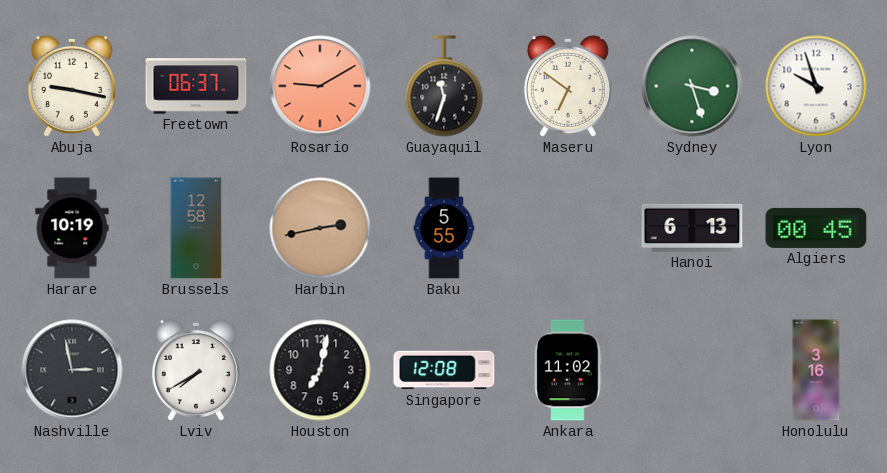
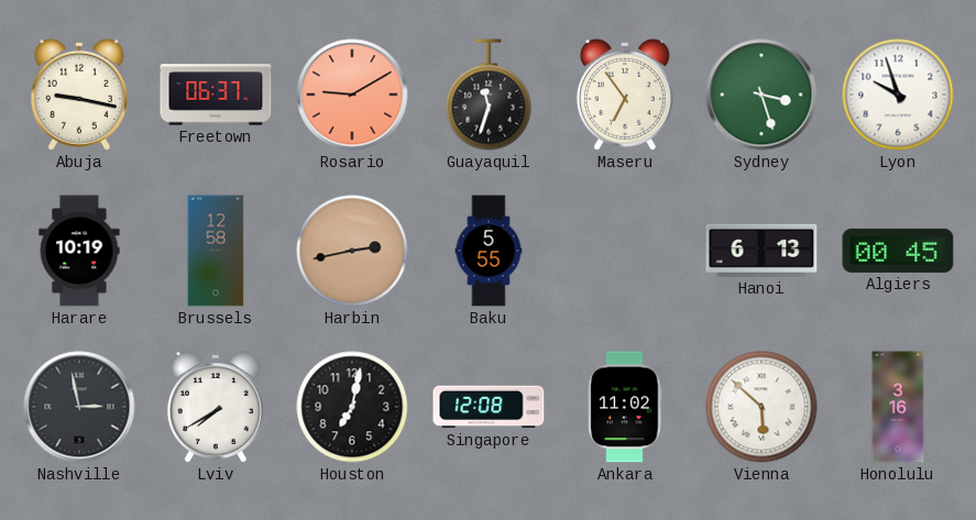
Maseru: 6:51 -> 6:54 (625, 95)
Vienna: none -> 5:52 (761, 407)
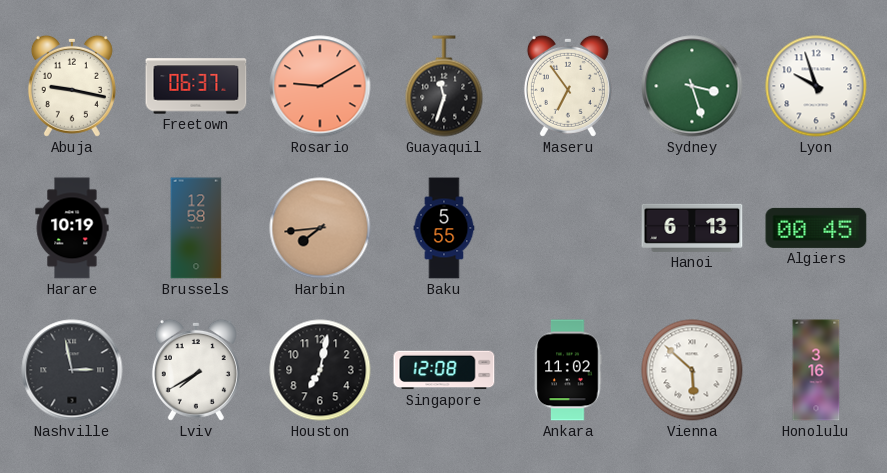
Harbin: 2:43 -> 7:44 (320, 228)
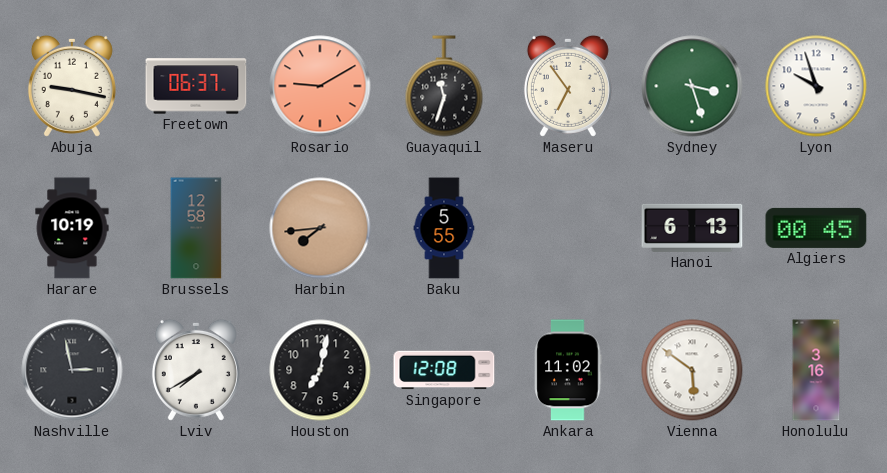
Vienna: 5:52 -> 5:51 (692, 370)
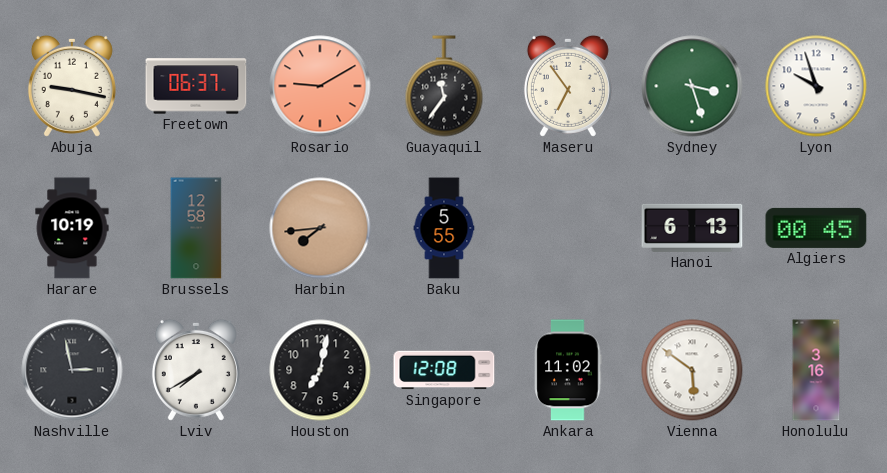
Guayaquil: 11:33 -> 11:36 (444, 86)
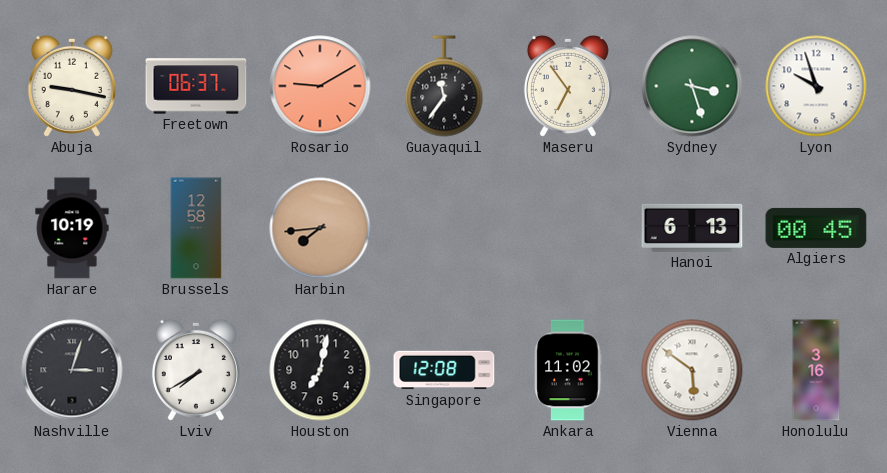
Baku: 5:55 -> none (444, 228)
Nashville: 2:58 -> 3:03 (72, 370)
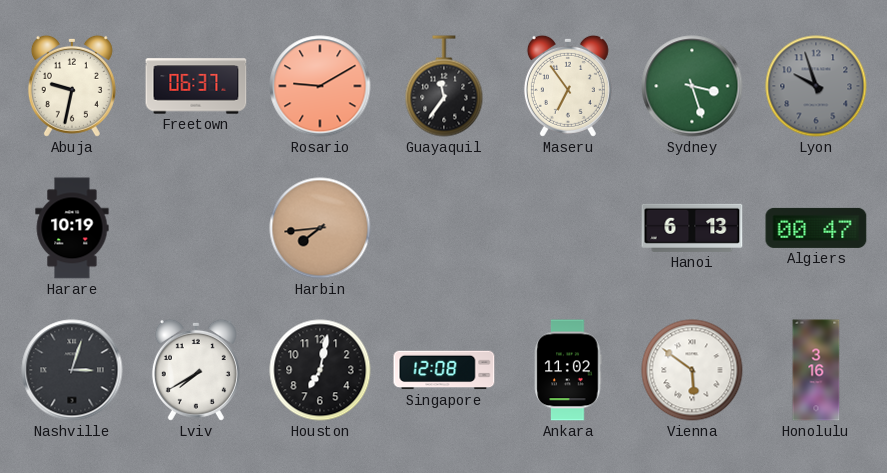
Abuja: 9:17 -> 9:32 (72, 86)
Lyon dial: white -> grey (816, 86)
Brussels: 12:58 -> none (196, 228)
Algiers: 00:45 -> 00:47 (816, 228)
